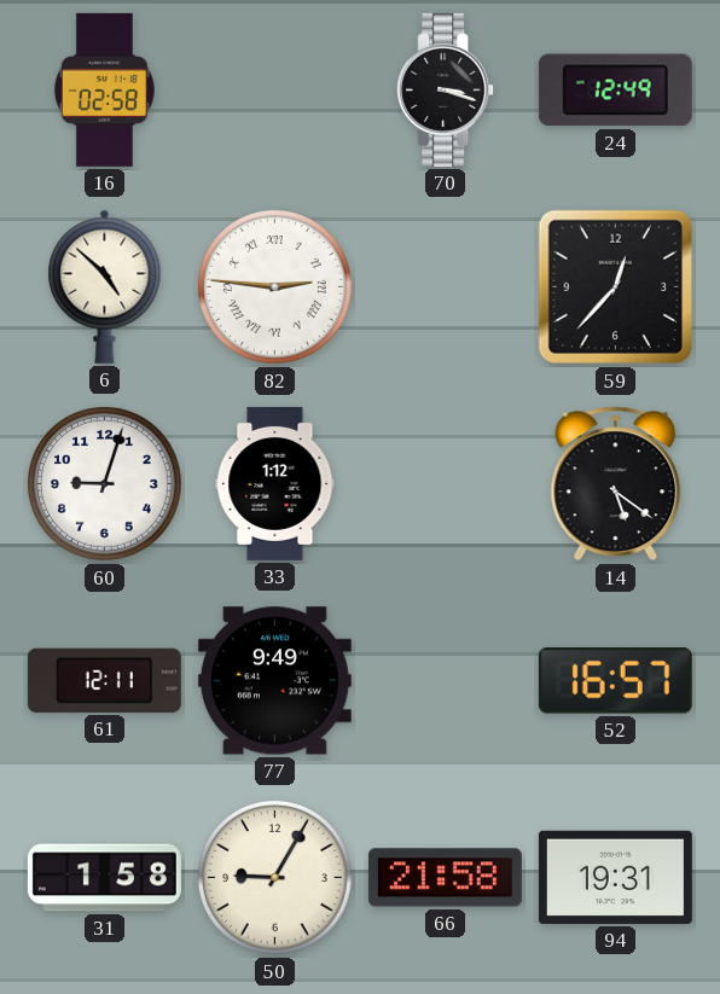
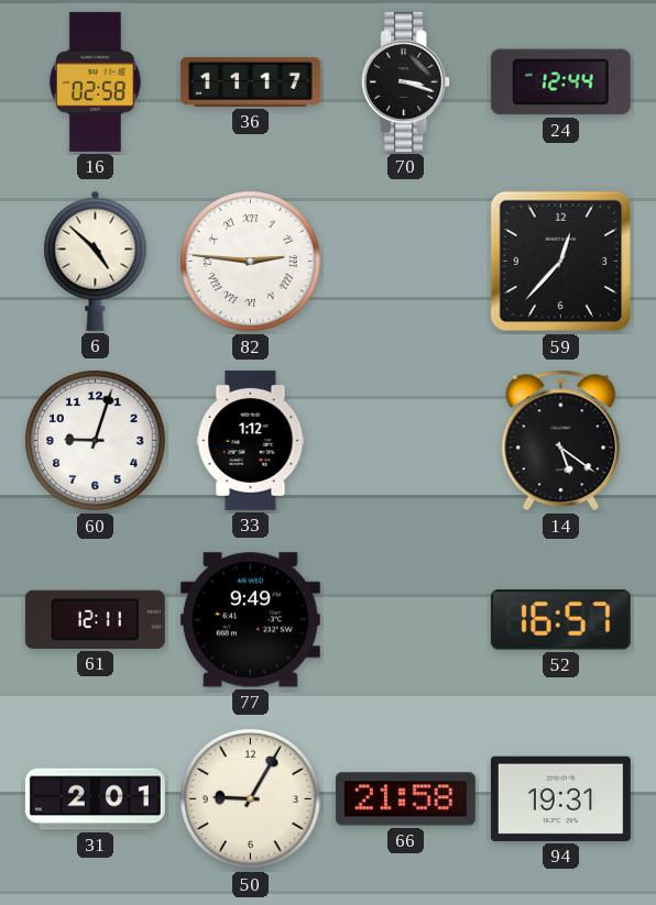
36: none -> 11:17 (250, 81)
24: 12:49 -> 12:44 (560, 82)
31: 1:58 -> 2:01 (95, 799)
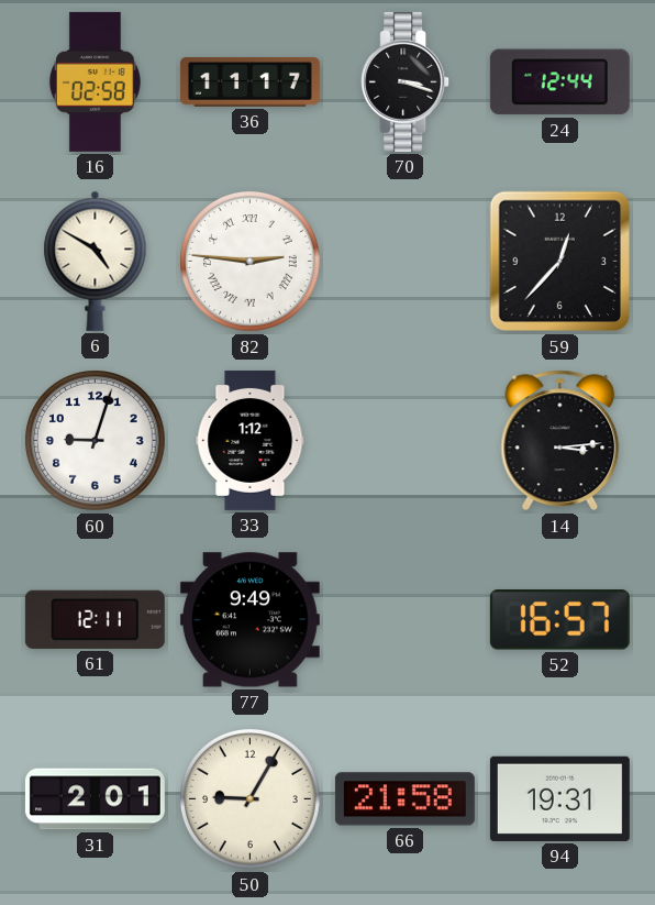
6: 4:52 -> 4:50 (96, 261)
14: 5:21 -> 3:14 (560, 441)
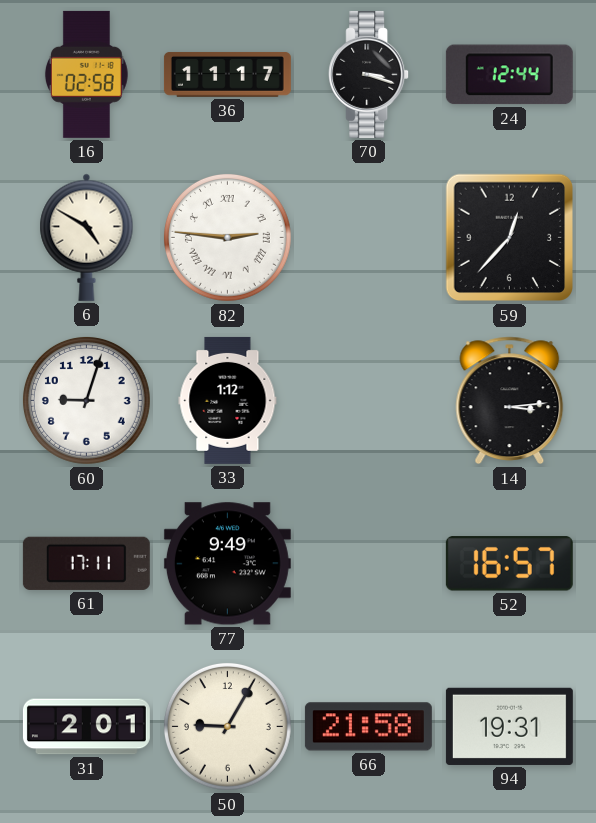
61: 12:11 -> 17:11 (86, 563)
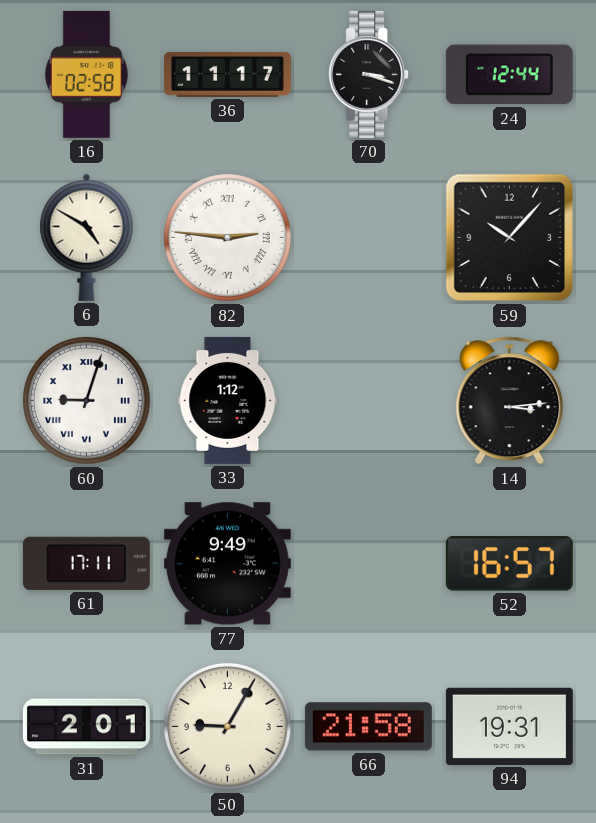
59: 12:37 -> 10:07 (510, 238)
60 numerals: Arabic -> Roman (86, 400)
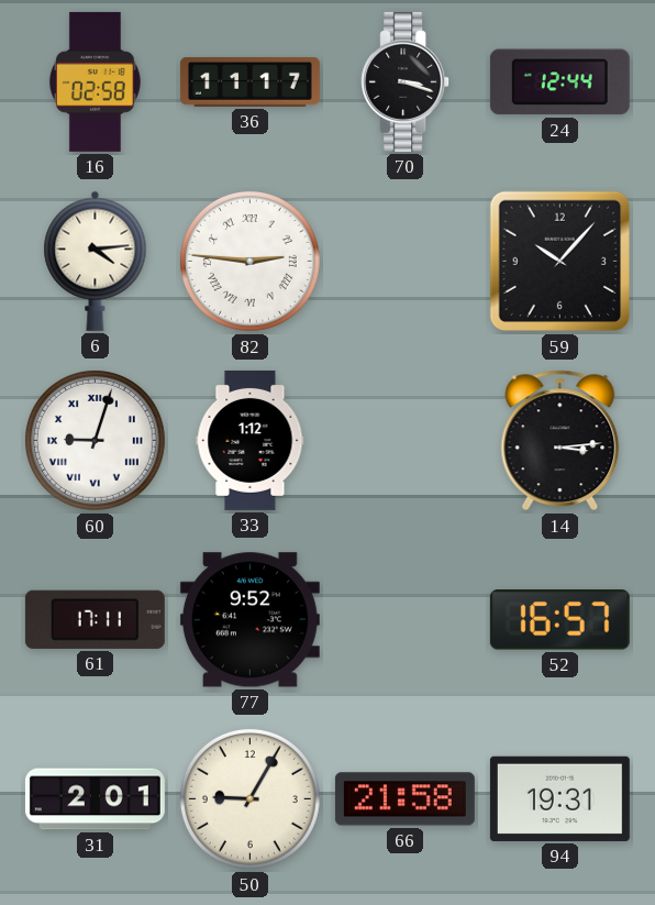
6: 4:50 -> 4:14 (96, 261)
77: 9:49 -> 9:52 (249, 620)
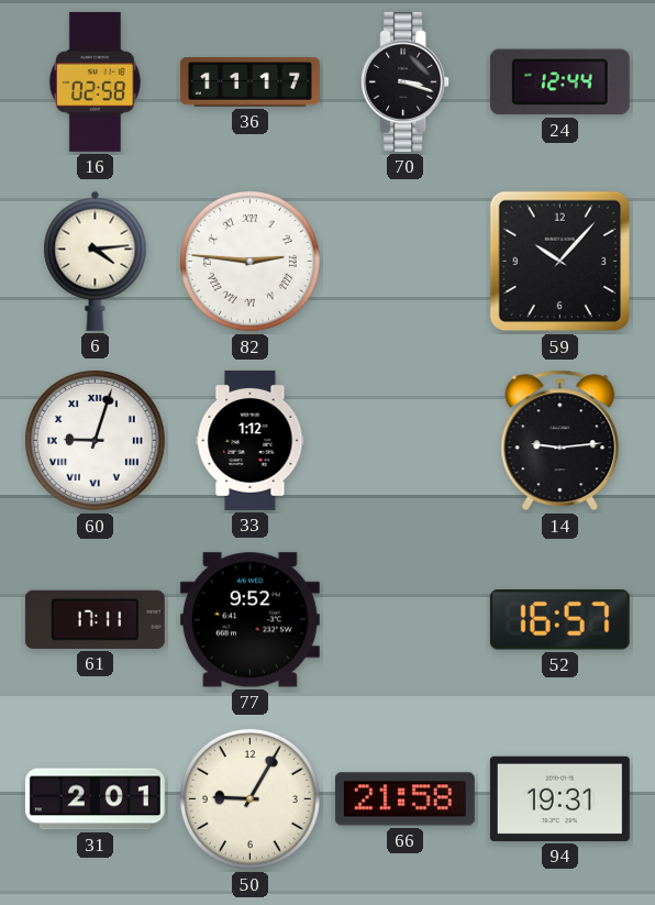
14: 3:14 -> 9:14 (560, 441)
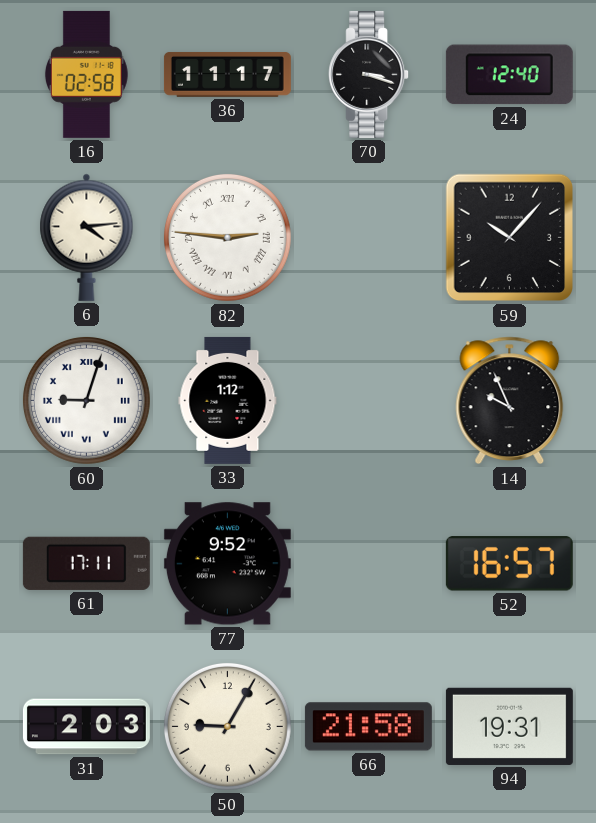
24: 12:44 -> 12:40 (509, 75)
14: 9:14 -> 9:56 (510, 401)
31: 2:01 -> 2:03 (86, 727)
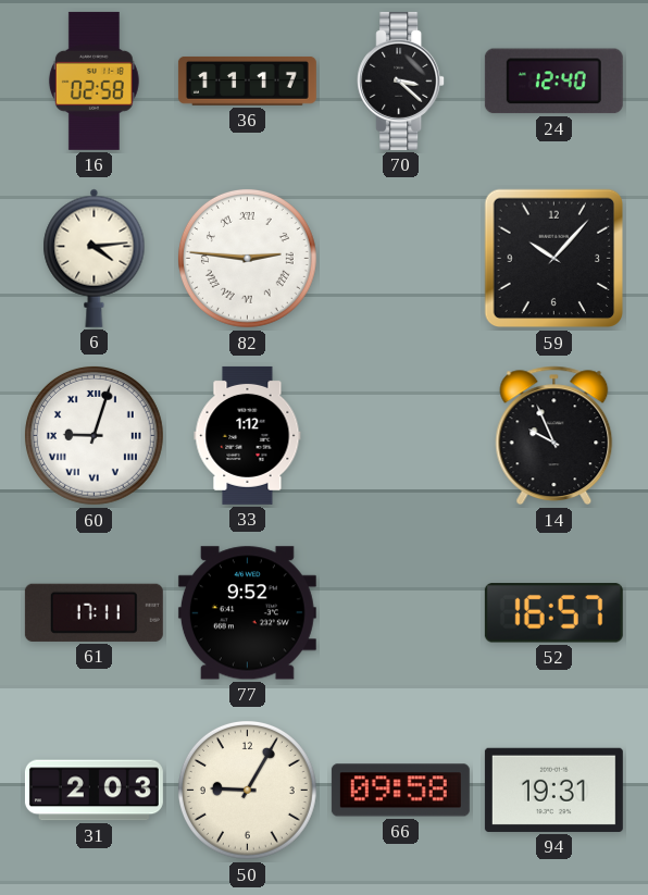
70: 3:18 -> 3:22 (401, 80)
66: 21:58 -> 09:58 (400, 791)
